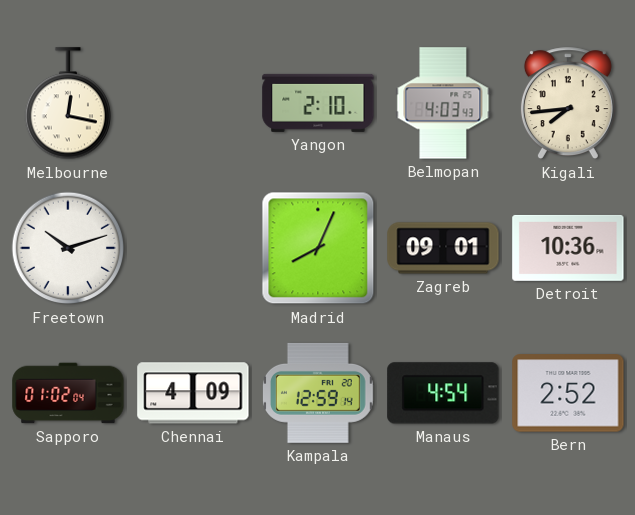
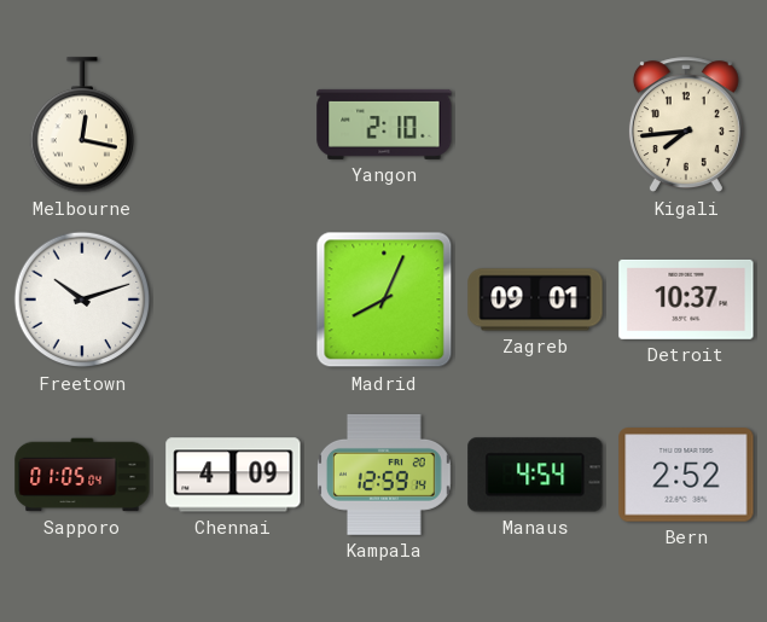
Belmopan: 4:03 -> none (443, 103)
Detroit: 10:36 -> 10:37 (686, 300)
Sapporo: 01:02 -> 01:05 (82, 475)
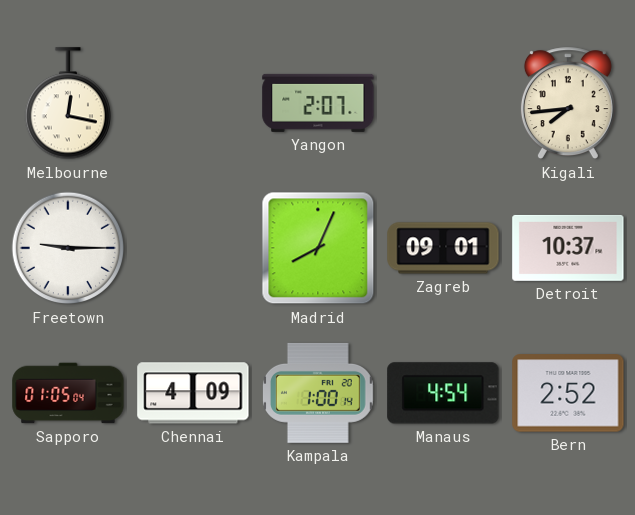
Yangon: 2:10 -> 2:07 (318, 103)
Freetown: 10:12 -> 9:15 (68, 248)
Kampala: 12:59 -> 1:00 (319, 393)
